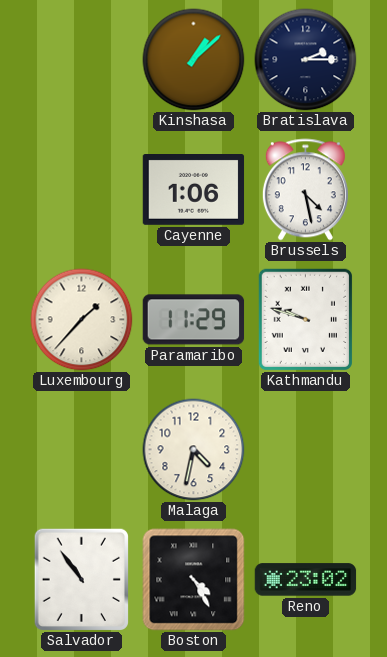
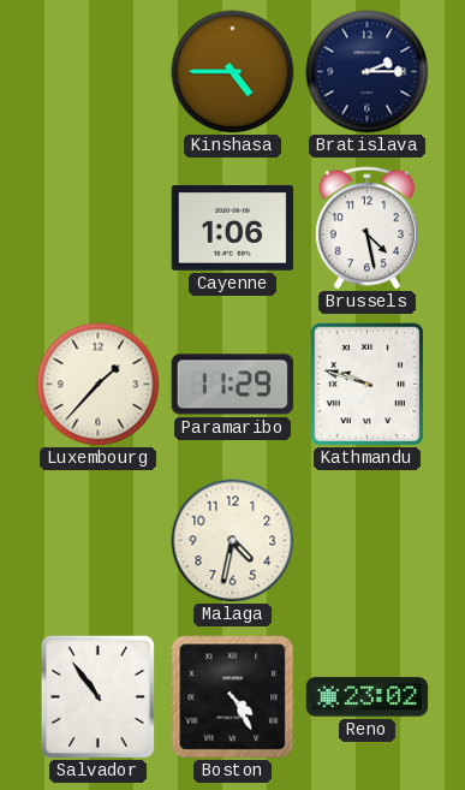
Kinshasa: 1:08 -> 4:45 (233, 72)
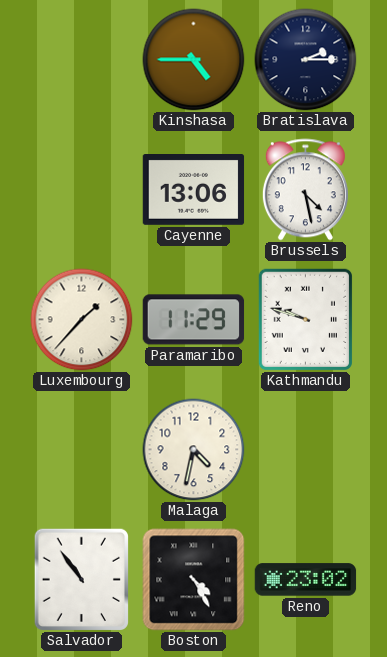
Cayenne: 1:06 -> 13:06 (194, 190)
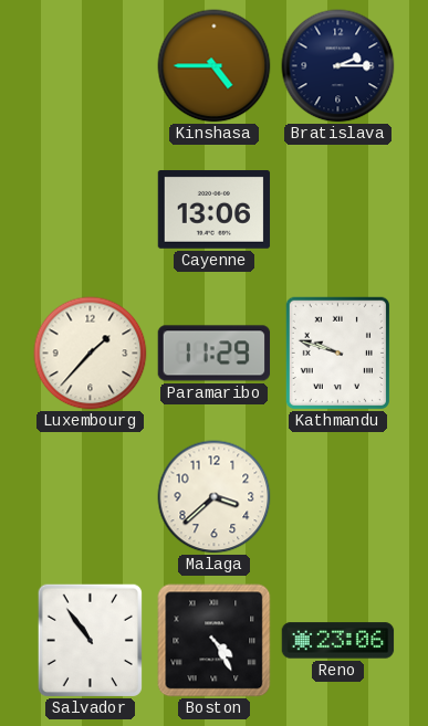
Brussels: 4:28 -> none (305, 190)
Malaga: 4:32 -> 3:38 (215, 497)
Reno: 23:02 -> 23:06 (338, 641)
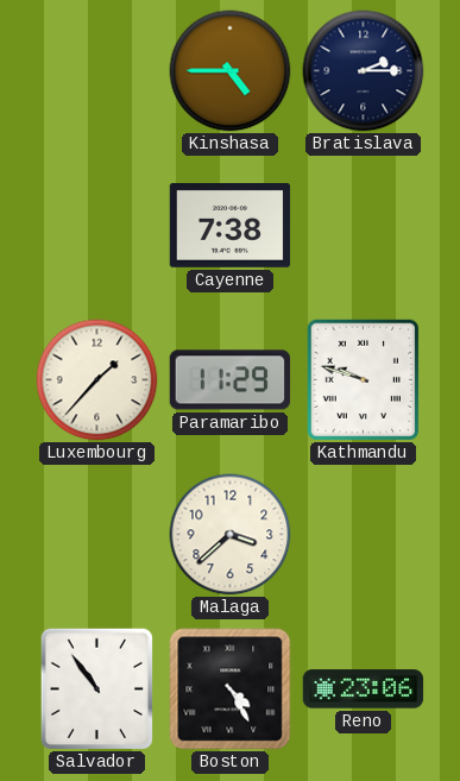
Cayenne: 13:06 -> 7:38 (231, 226)
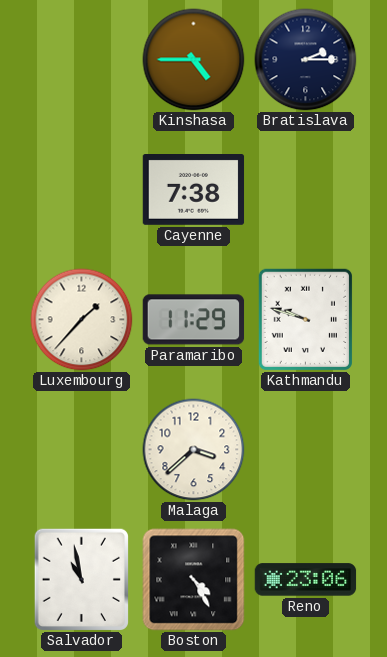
Salvador: 10:54 -> 10:58 (81, 579)
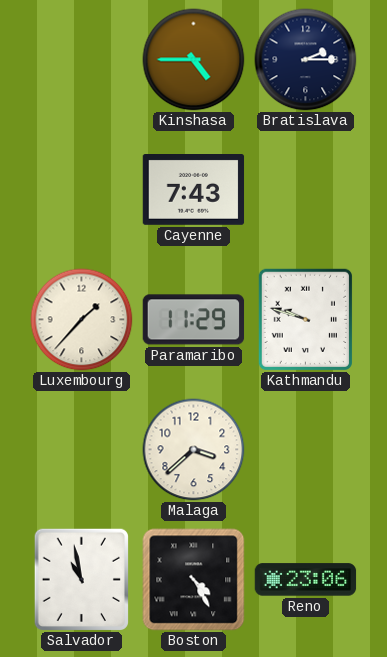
Cayenne: 7:38 -> 7:43 (194, 190)
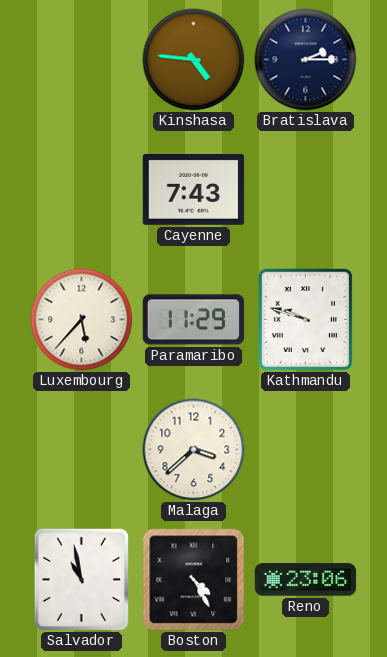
Kinshasa: 4:45 -> 4:46 (194, 60)
Luxembourg: 1:37 -> 5:37 (82, 320)
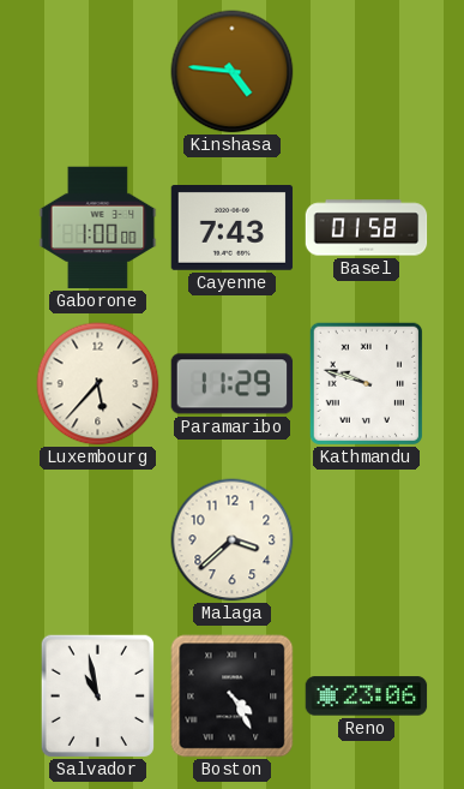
Bratislava: 2:15 -> none (306, 60)
Gaborone: none -> 1:00 (98, 228)
Basel: none -> 01:58 (367, 228)
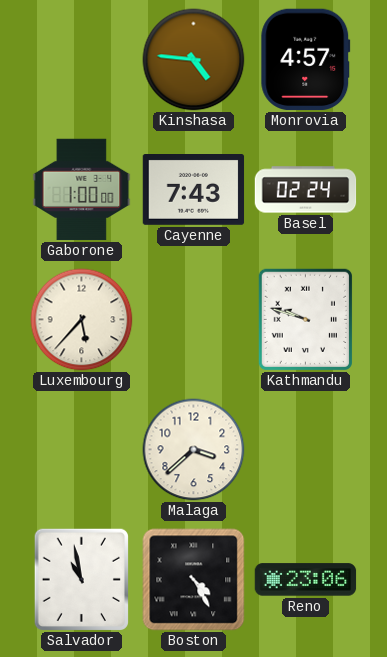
Monrovia: none -> 4:57 (306, 60)
Basel: 01:58 -> 02:24 (306, 190)
Paramaribo: 11:29 -> none (233, 384)
